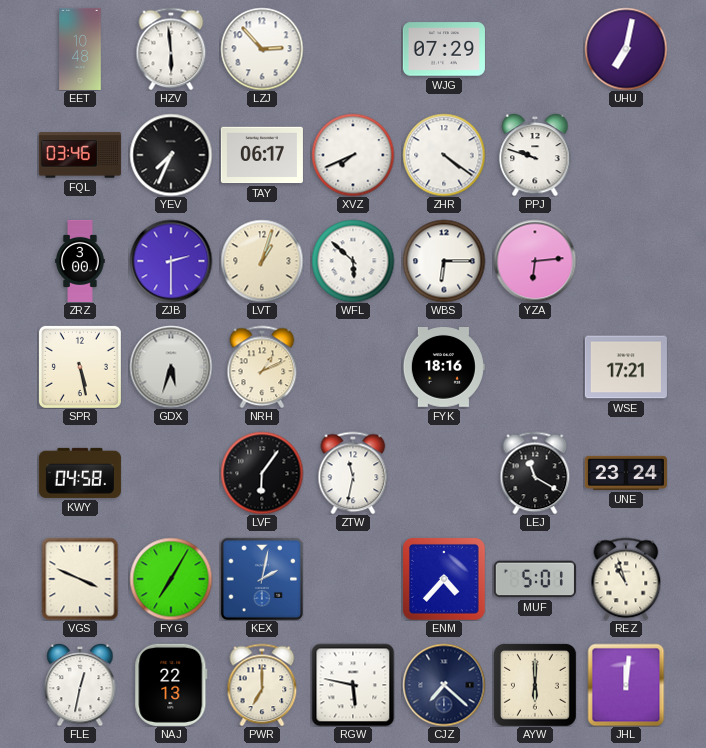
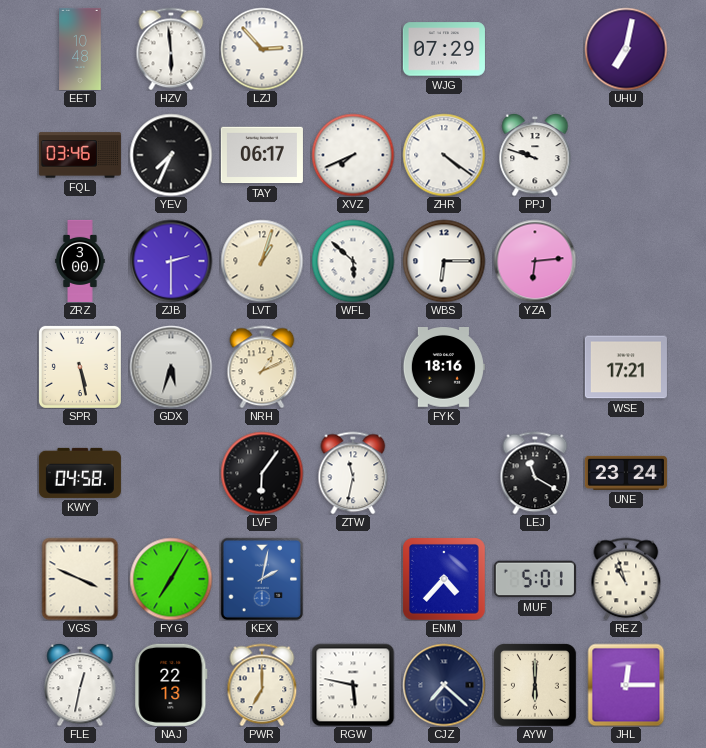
JHL: 12:01 -> 12:15 (626, 685)
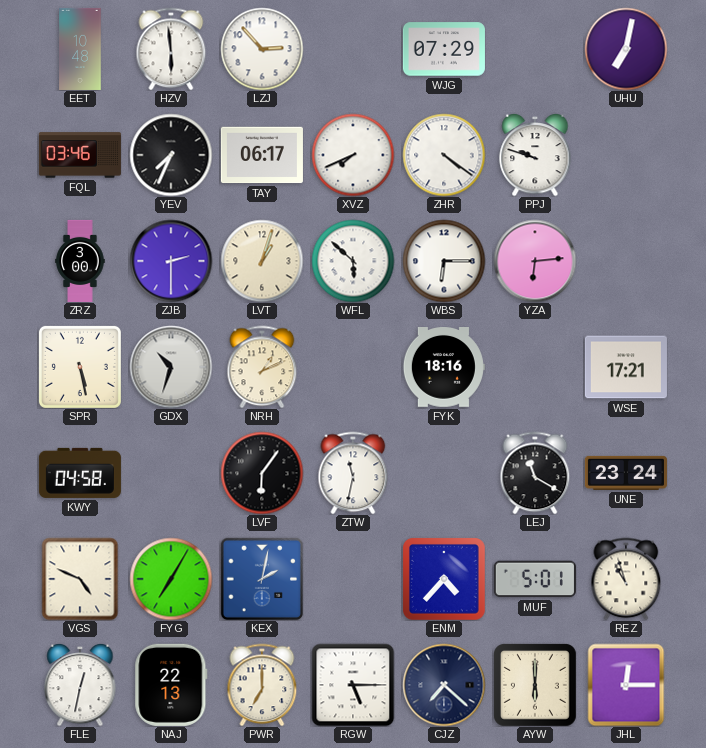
GDX: 5:33 -> 10:33 (171, 367)
VGS: 3:49 -> 4:49 (80, 579)
RGW: 5:47 -> 5:15 (353, 685)
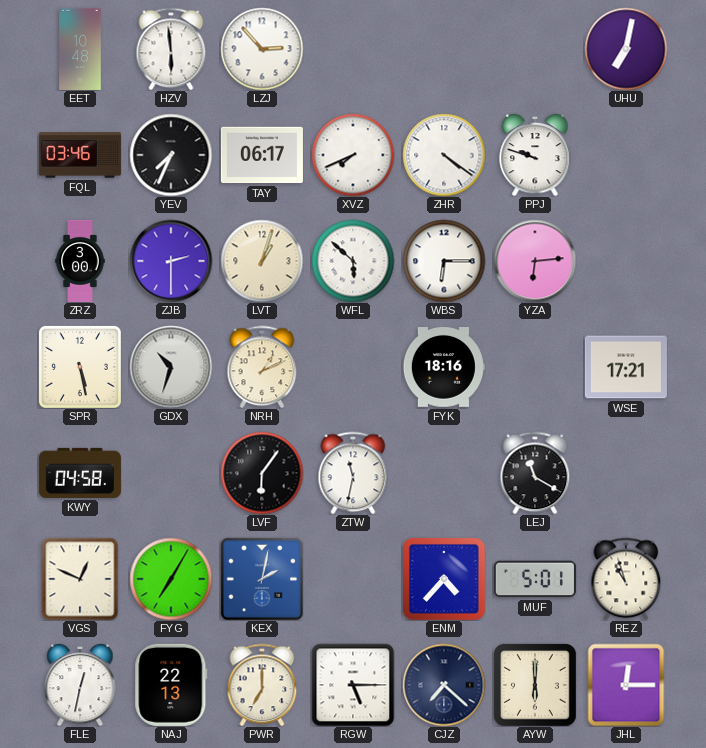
WJG: 07:29 -> none (444, 49)
UNE: 23:24 -> none (626, 473)
VGS: 4:49 -> 12:49 (80, 579)
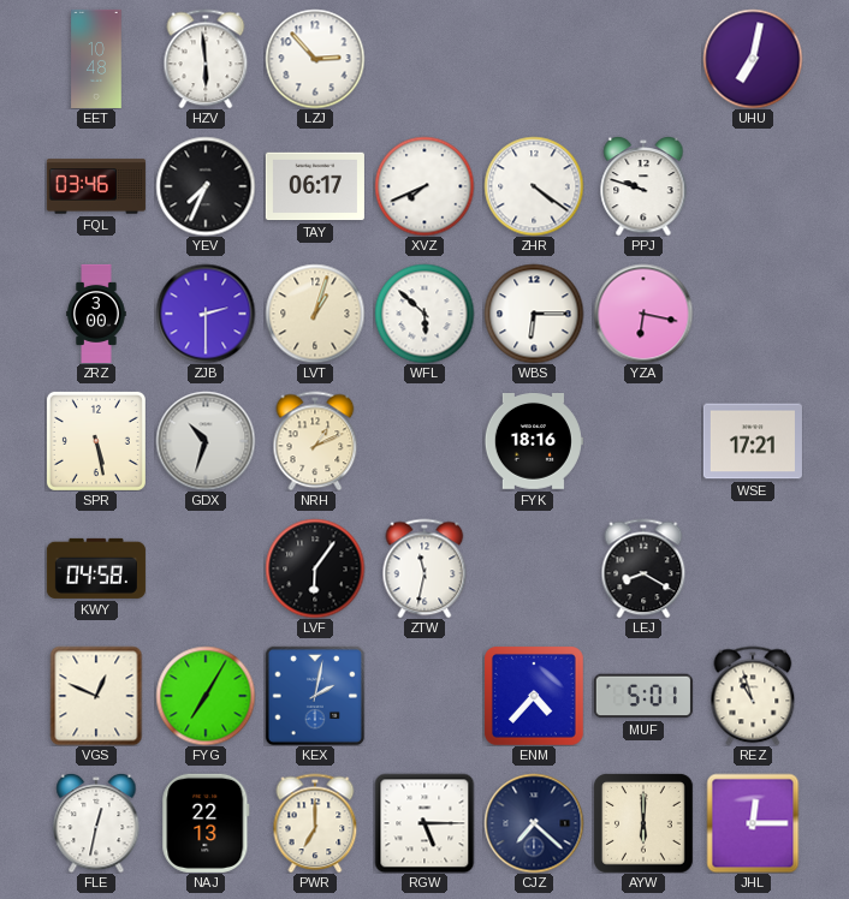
YZA: 6:14 -> 6:17 (643, 314)
LEJ: 11:20 -> 8:20 (643, 568)
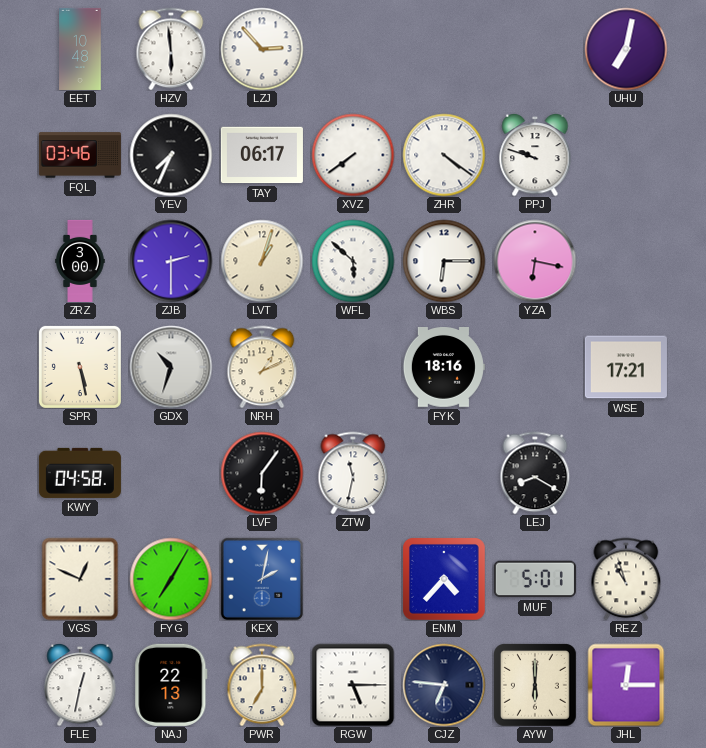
XVZ: 7:41 -> 7:39 (353, 155)
CJZ: 7:22 -> 6:46 (444, 685)
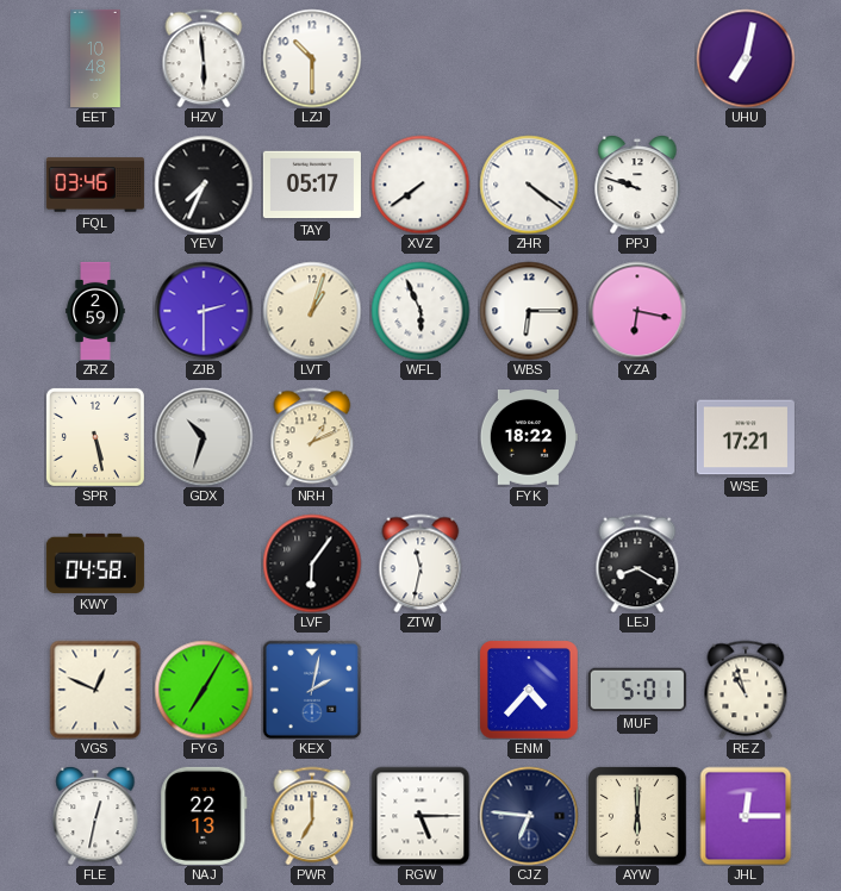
LZJ: 2:53 -> 10:30 (312, 58)
TAY: 06:17 -> 05:17 (312, 185)
ZRZ: 3:00 -> 2:59 (95, 311)
WFL: 5:52 -> 5:56 (420, 311)
FYK: 18:16 -> 18:22 (529, 438)
